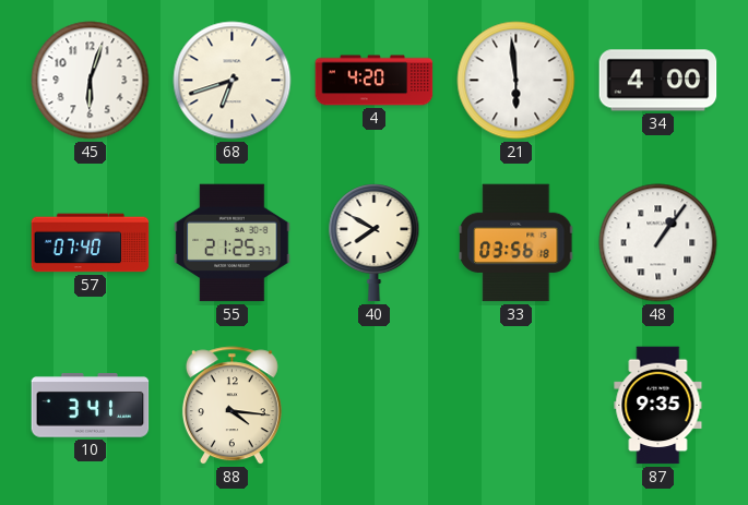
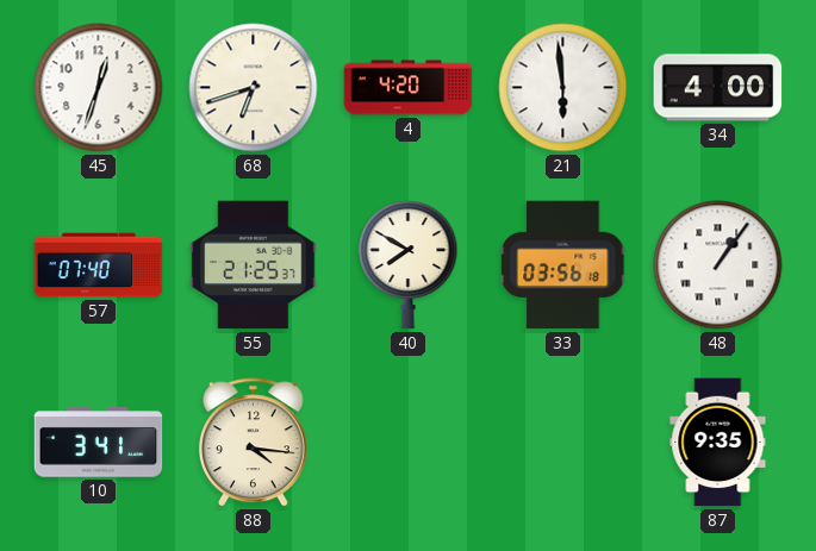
45: 6:03 -> 12:33 (99, 88)
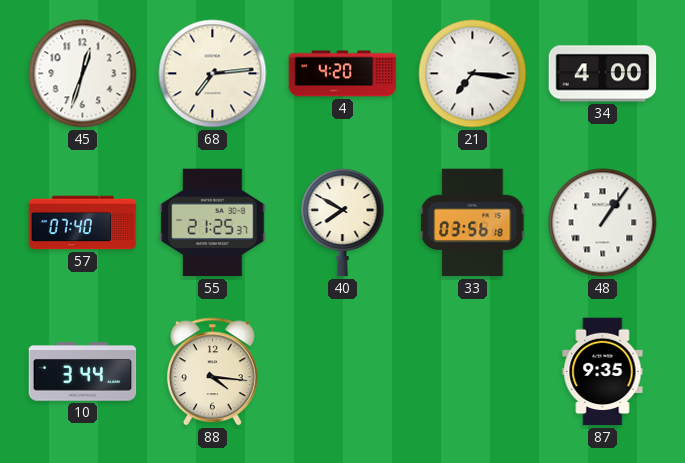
68: 6:42 -> 7:14 (213, 74)
21: 5:59 -> 7:16 (473, 74)
10: 3:41 -> 3:44 (83, 372)
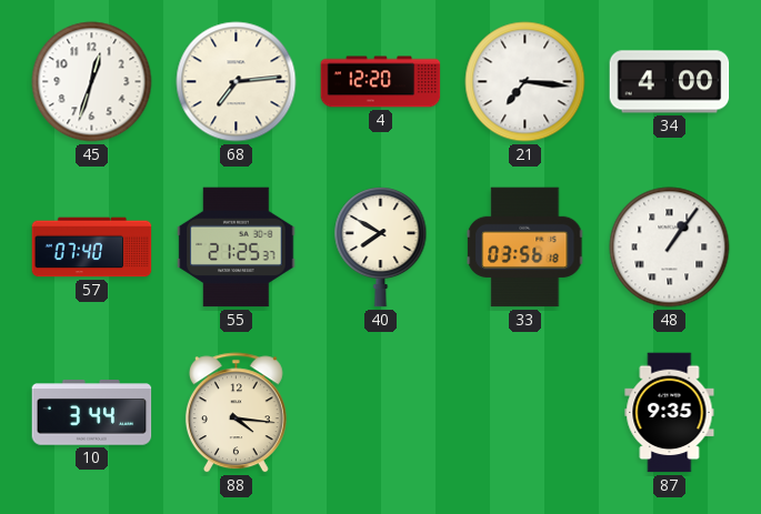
4: 4:20 -> 12:20 (381, 82)
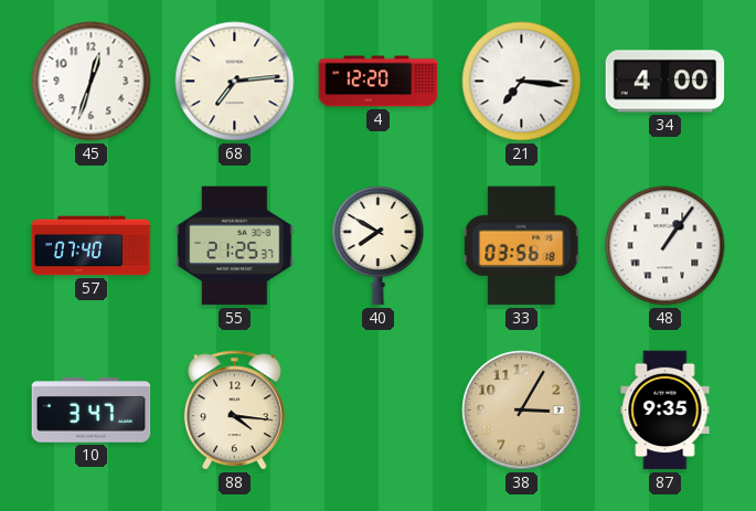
10: 3:44 -> 3:47 (92, 411)
38: none -> 3:05 (522, 411)
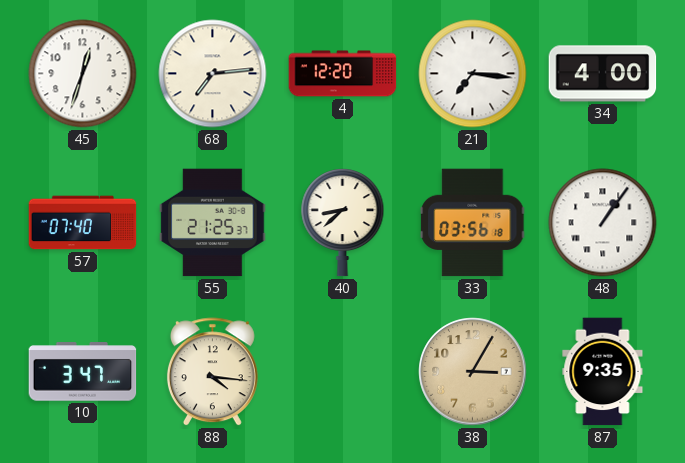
40: 7:50 -> 8:38 (343, 223)
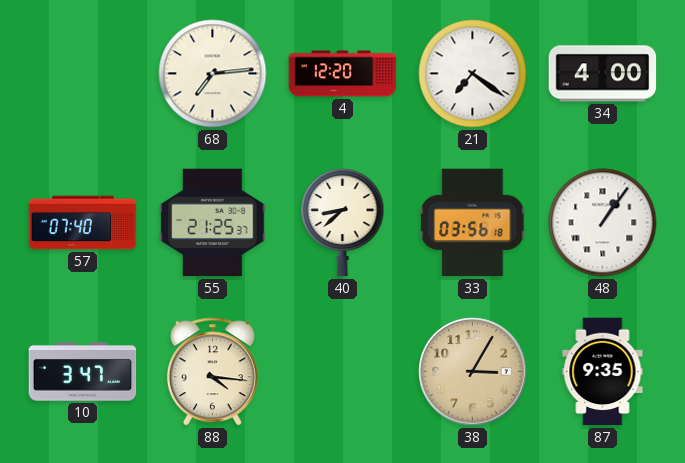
45: 12:33 -> none (83, 74)
21: 7:16 -> 7:21 (473, 74)
